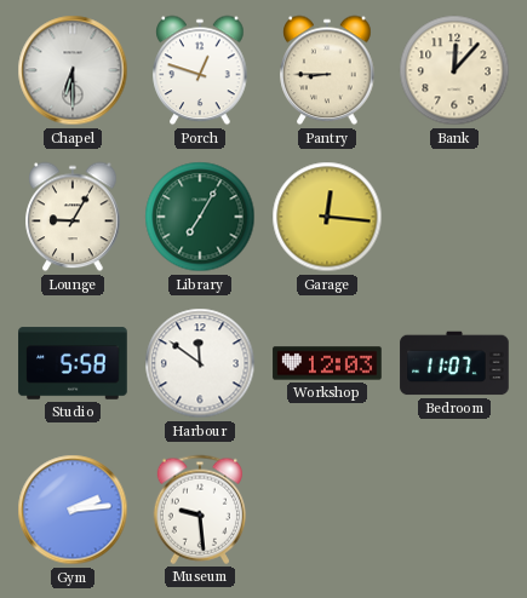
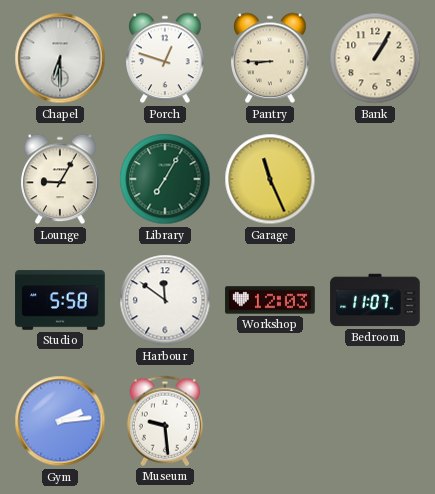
Bank: 12:07 -> 1:05 (375, 58)
Garage: 12:16 -> 11:26 (270, 179)
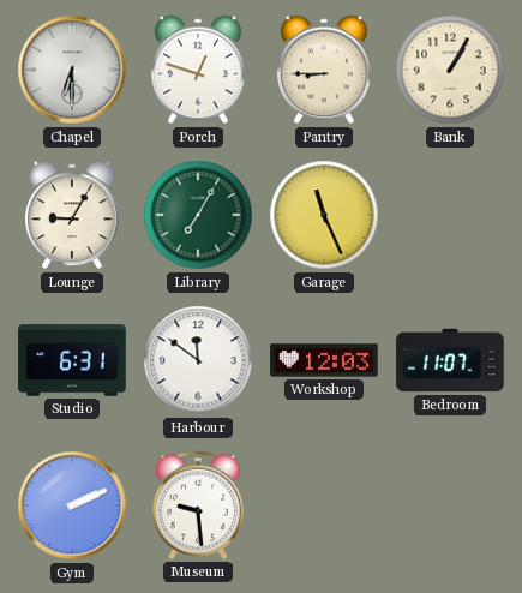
Studio: 5:58 -> 6:31 (72, 360)
Gym: 2:14 -> 2:11 (72, 505)
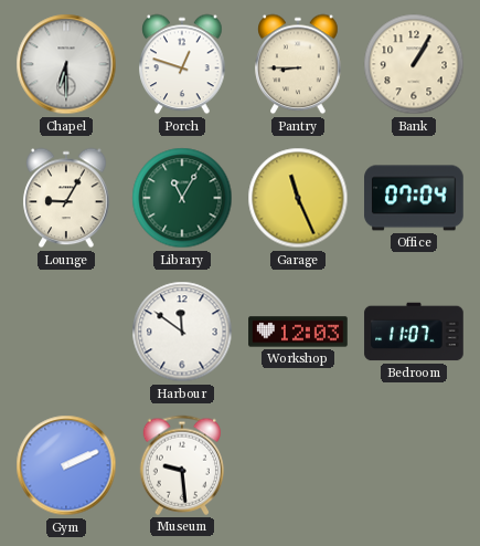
Library: 7:05 -> 11:05 (182, 198)
Office: none -> 07:04 (414, 198)
Studio: 6:31 -> none (72, 360)
